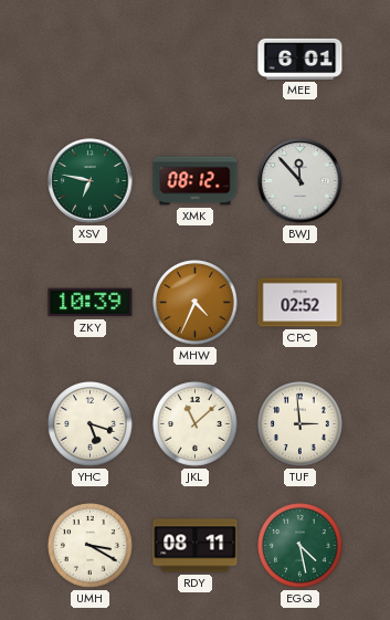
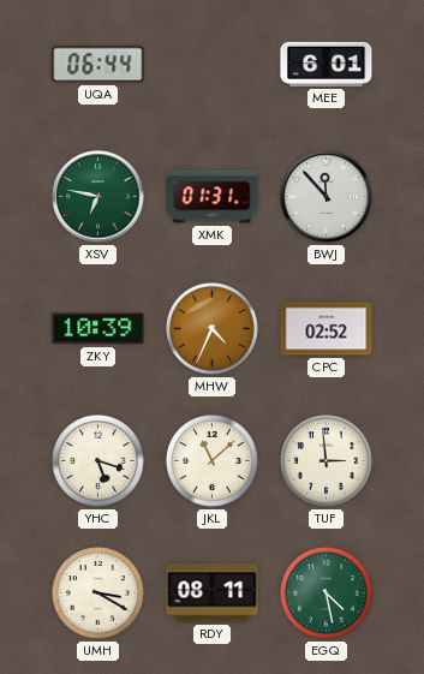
UQA: none -> 06:44 (98, 65)
XMK: 08:12 -> 01:31 (213, 197)
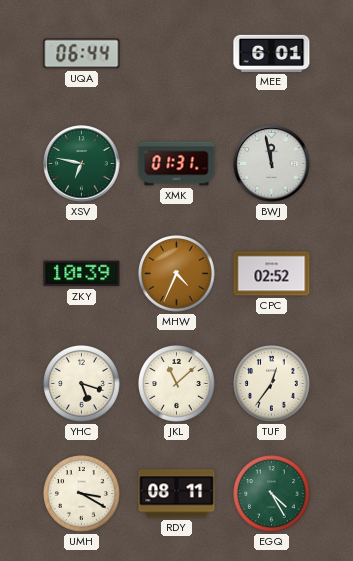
BWJ: 11:53 -> 11:58 (272, 164)
TUF: 2:59 -> 12:36 (272, 384)
EGQ: 4:28 -> 4:25 (272, 494)
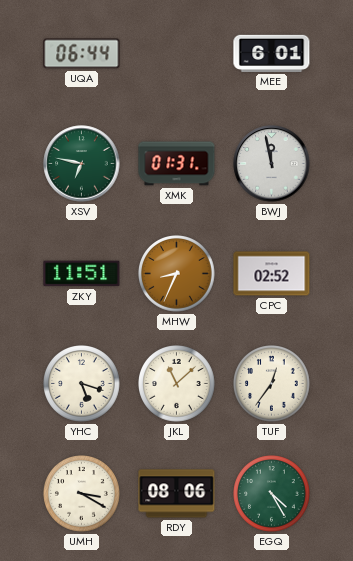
ZKY: 10:39 -> 11:51 (82, 274)
MHW: 4:34 -> 8:34 (177, 274)
RDY: 08:11 -> 08:06 (177, 494)
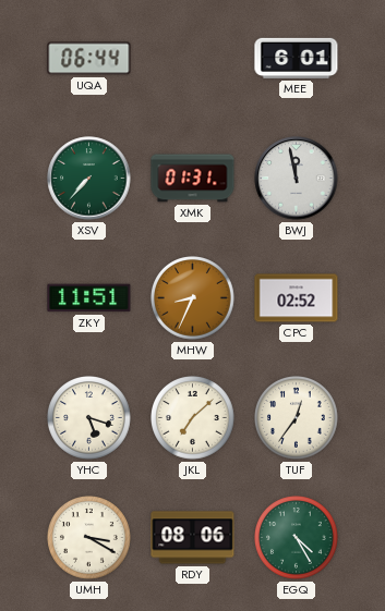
XSV: 6:47 -> 7:37 (89, 179)
JKL: 11:08 -> 7:08 (193, 418)
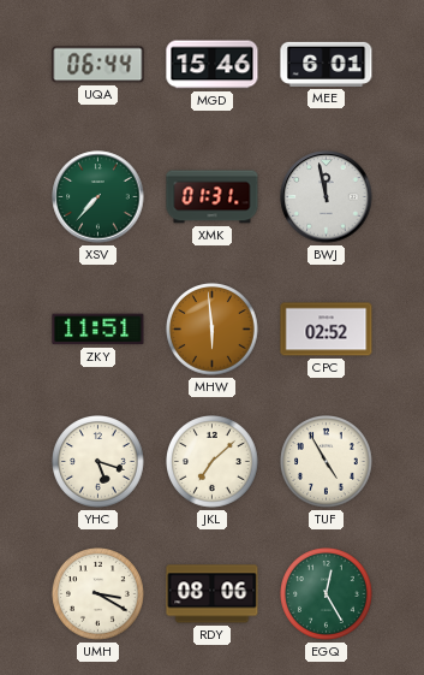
MGD: none -> 15:46 (213, 65)
MHW: 8:34 -> 5:59 (213, 330)
TUF: 12:36 -> 4:55 (327, 462)
EGQ: 4:25 -> 12:25 (327, 594)
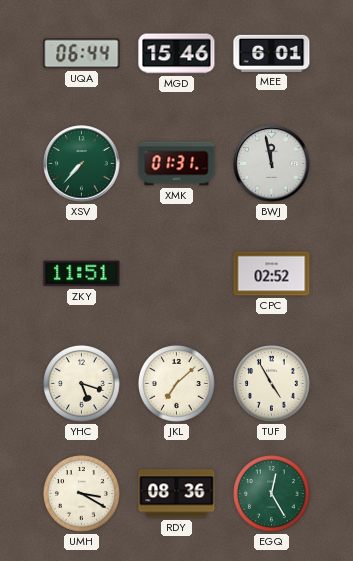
MHW: 5:59 -> none (213, 330)
RDY: 08:06 -> 08:36 (177, 494)
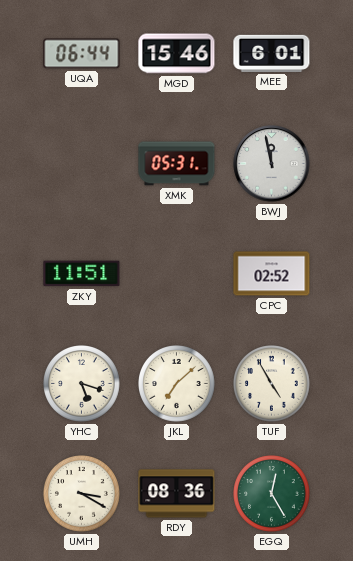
XSV: 7:37 -> none (82, 164)
XMK: 01:31 -> 05:31 (177, 164)
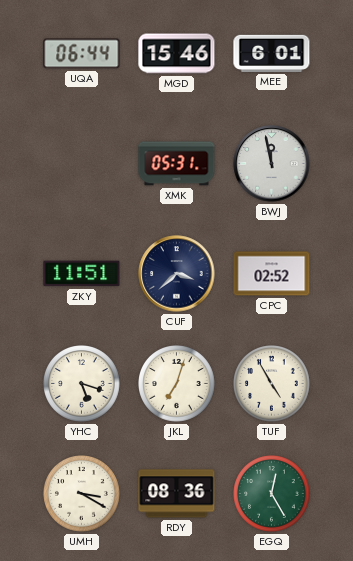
CUF: none -> 3:38 (177, 274)
JKL: 7:08 -> 7:03 (177, 384)
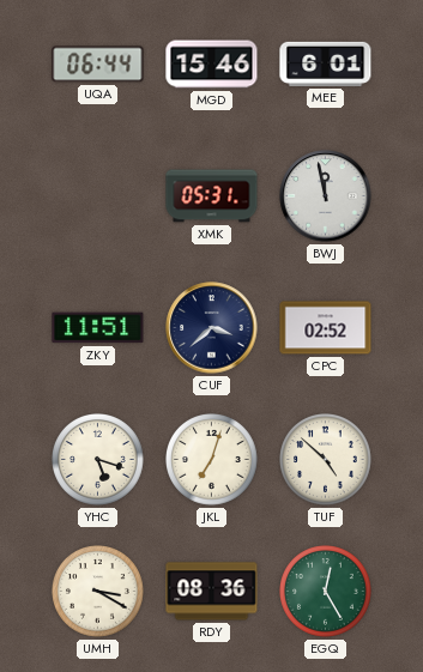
TUF: 4:55 -> 4:52 (326, 460)
